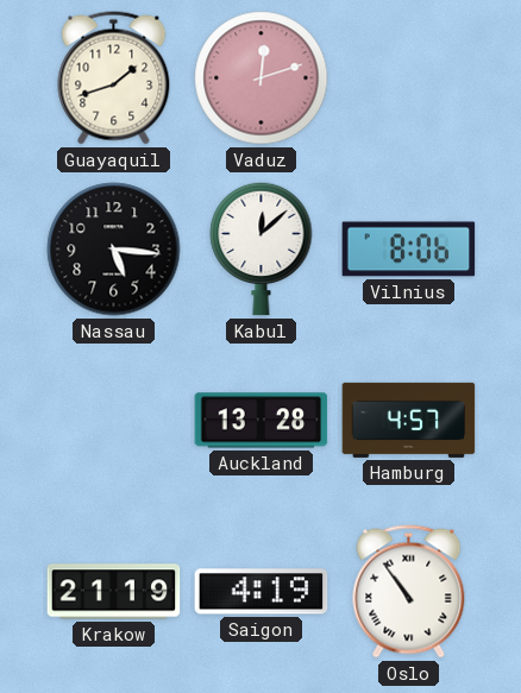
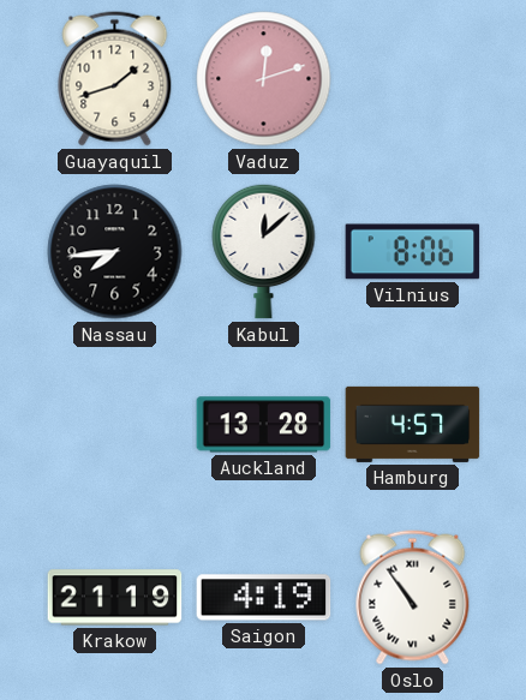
Nassau: 5:16 -> 7:44 (115, 252)
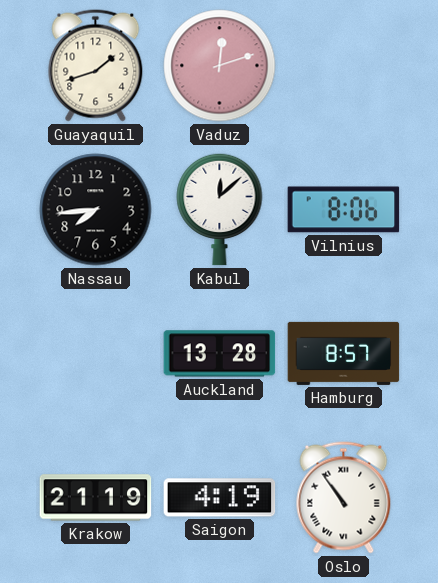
Hamburg: 4:57 -> 8:57 (344, 353)
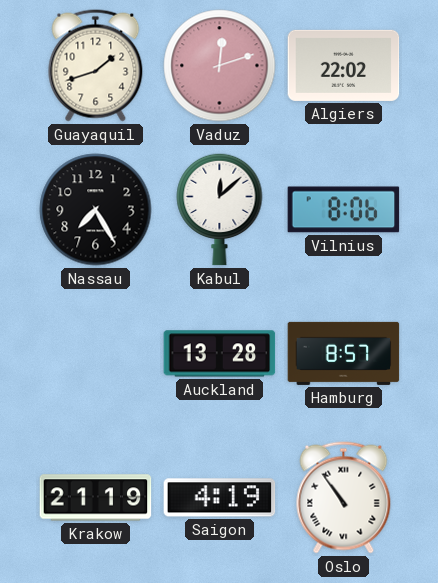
Algiers: none -> 22:02 (344, 65)
Nassau: 7:44 -> 7:25 (96, 210)
